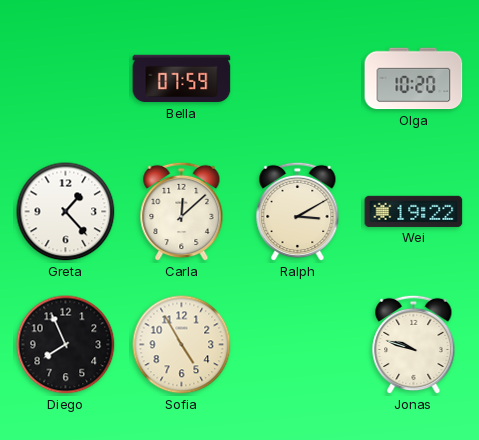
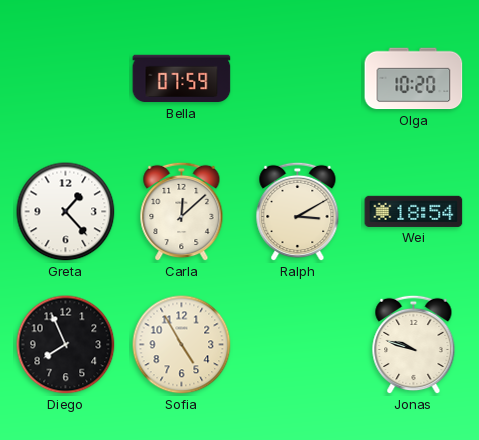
Wei: 19:22 -> 18:54 (414, 211)
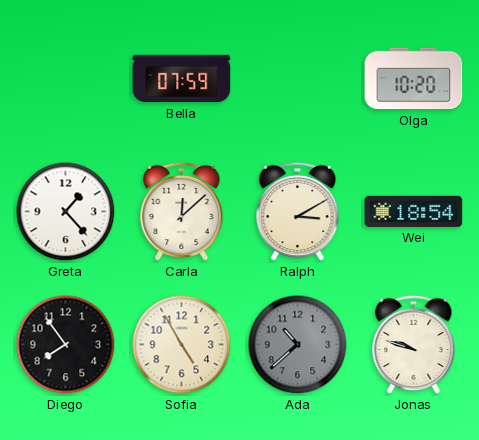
Diego: 7:56 -> 7:54 (66, 345)
Ada: none -> 10:38 (298, 345)
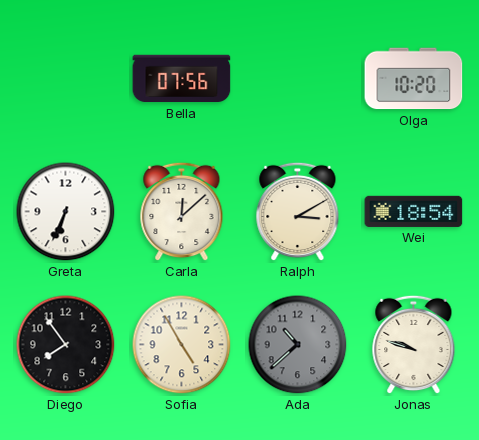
Bella: 07:59 -> 07:56 (182, 79)
Greta: 1:23 -> 6:34 (66, 212)
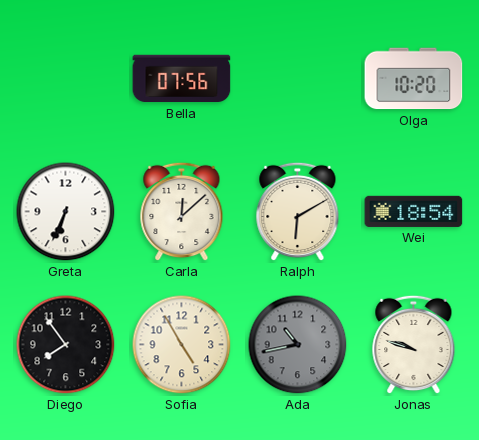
Ralph: 3:10 -> 6:10 (298, 212)
Ada: 10:38 -> 10:43 (298, 345)
